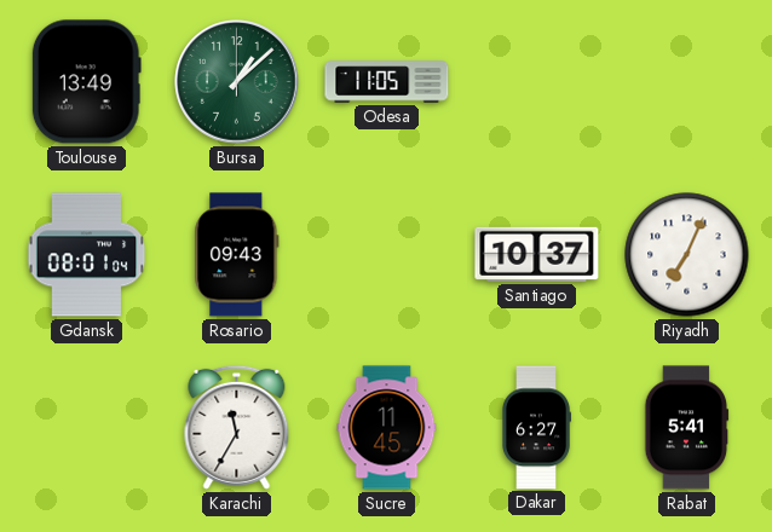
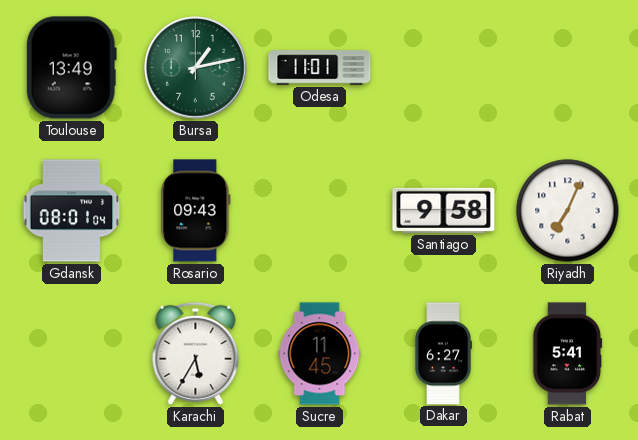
Bursa: 1:08 -> 1:13 (196, 68)
Odesa: 11:05 -> 11:01 (320, 68)
Santiago: 10:37 -> 9:58 (444, 210)
Karachi: 11:35 -> 5:35 (196, 353)
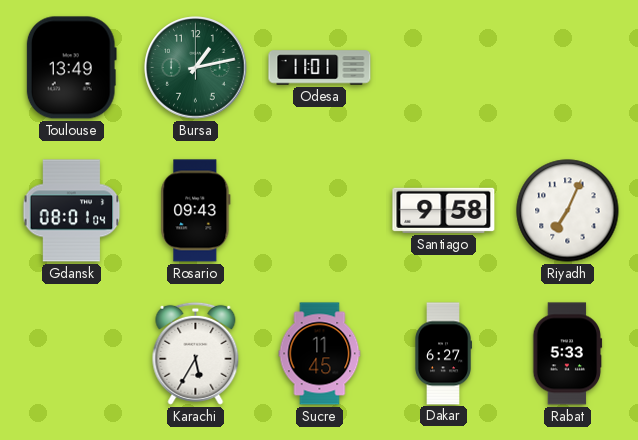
Rabat: 5:41 -> 5:33 (568, 354)
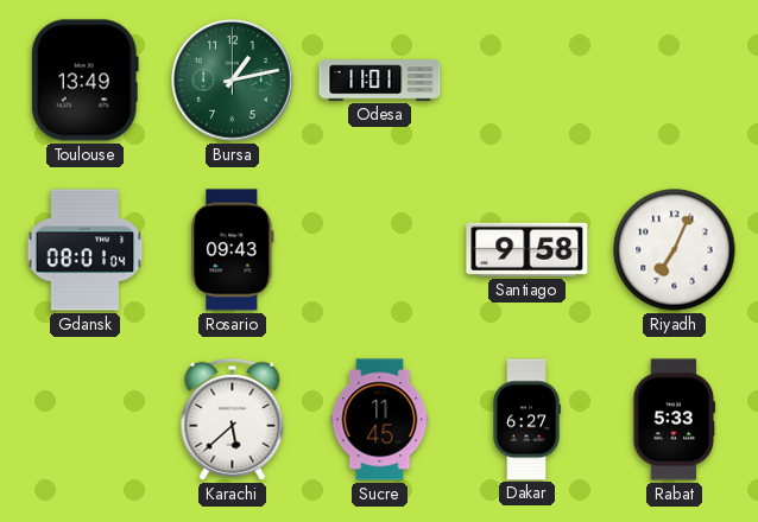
Karachi: 5:35 -> 5:38 (233, 419)
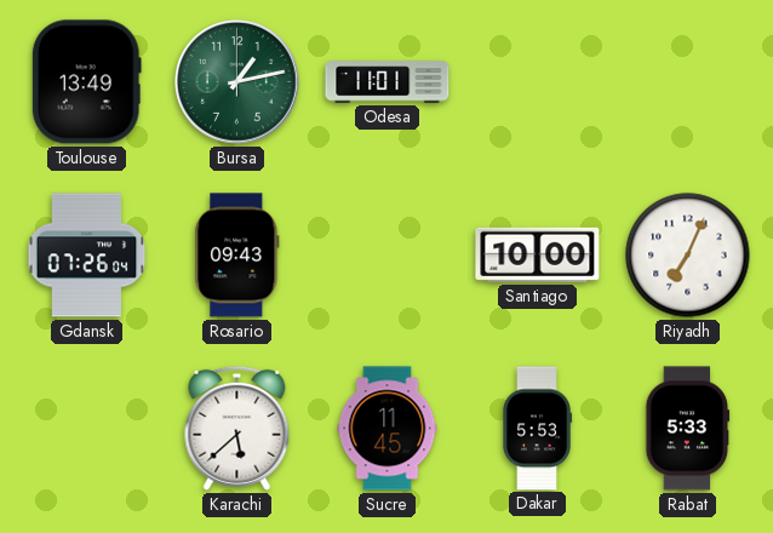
Gdansk: 08:01 -> 07:26 (87, 256)
Santiago: 9:58 -> 10:00 (538, 254)
Dakar: 6:27 -> 5:53 (537, 429)
